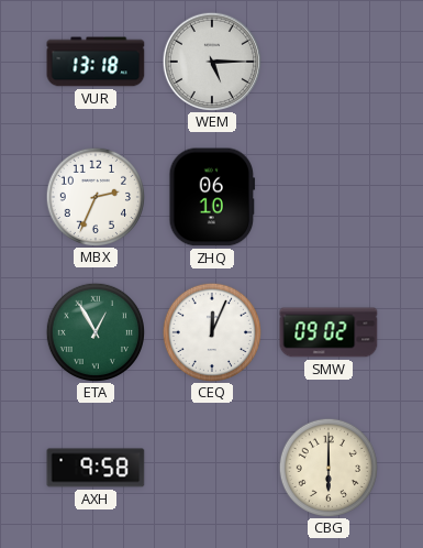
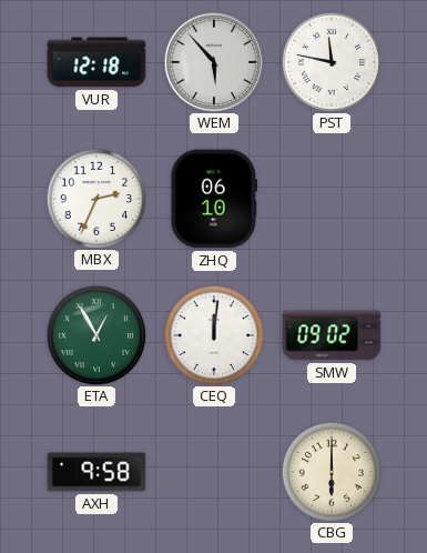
VUR: 13:18 -> 12:18 (96, 62)
WEM: 5:15 -> 5:53 (213, 61)
PST: none -> 11:47 (331, 61)
CEQ: 12:04 -> 12:01 (213, 334)
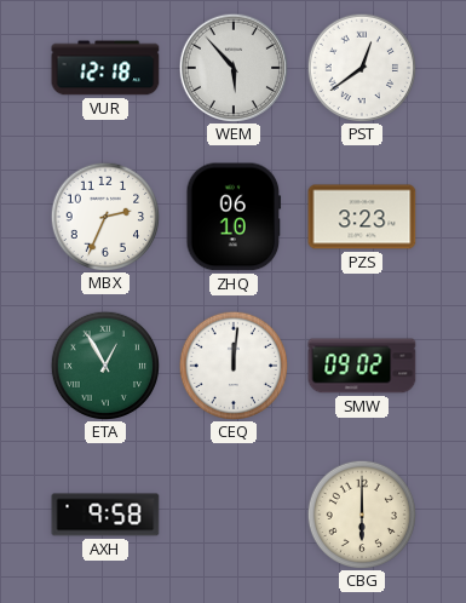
PST: 11:47 -> 12:39 (361, 67)
PZS: none -> 3:23 (362, 217)
